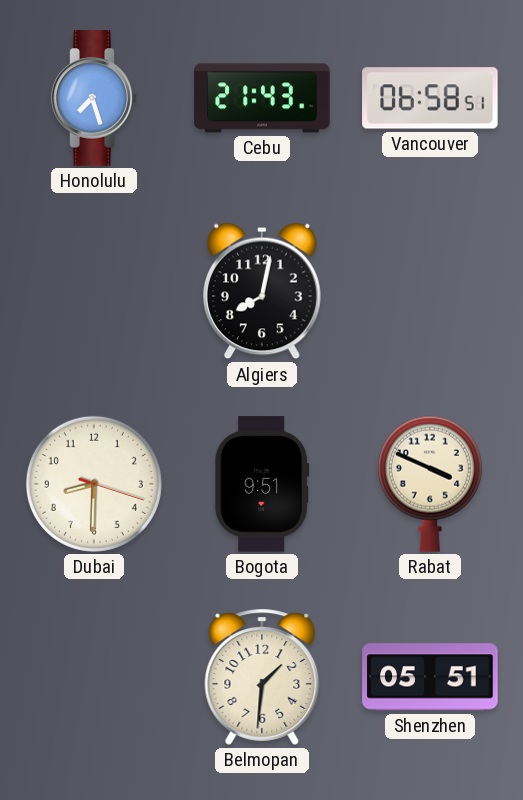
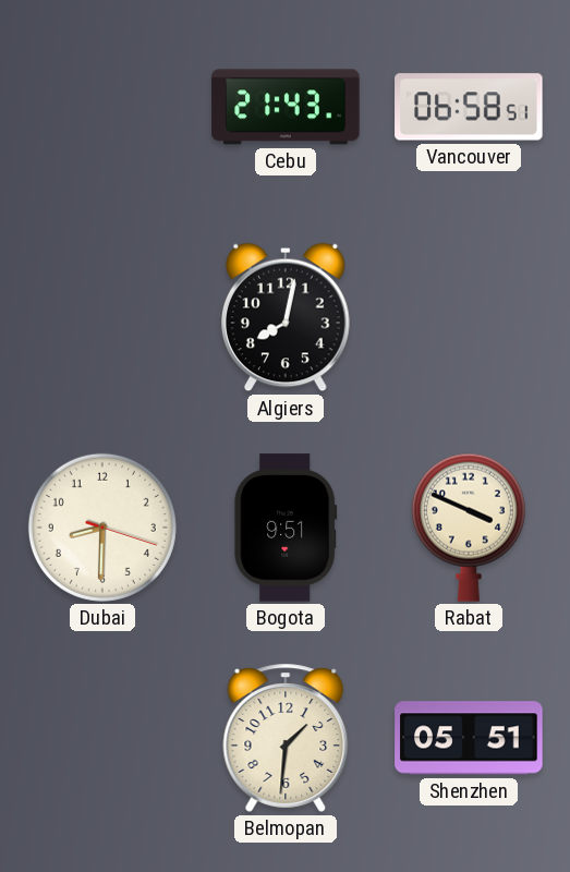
Honolulu: 7:27 -> none (94, 98)
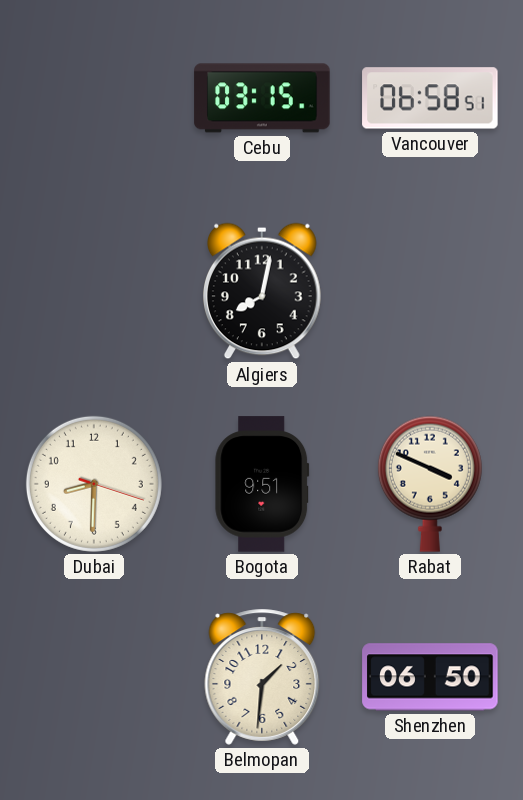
Cebu: 21:43 -> 03:15 (262, 98)
Shenzhen: 05:51 -> 06:50 (430, 677)
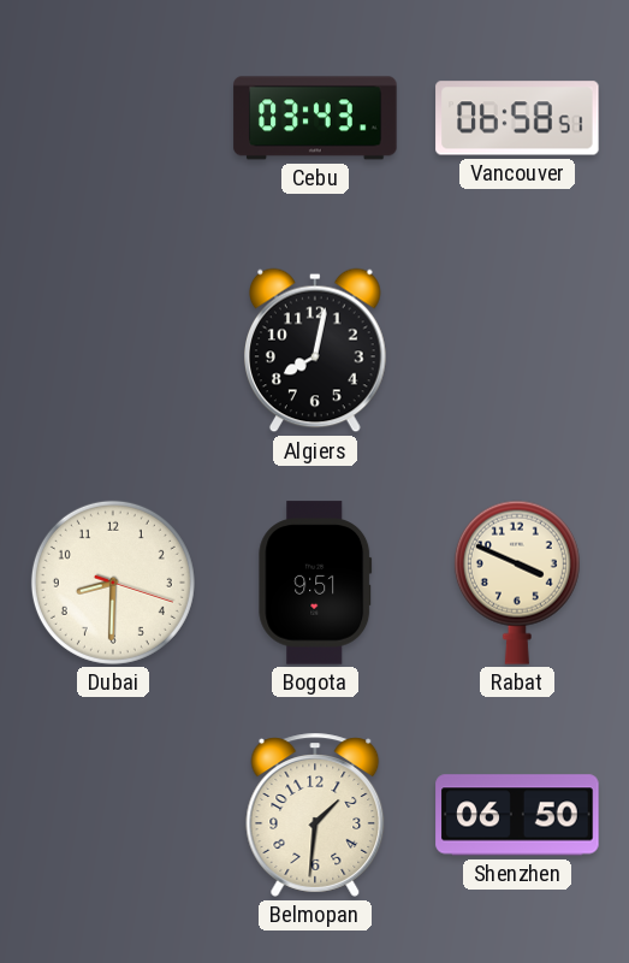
Cebu: 03:15 -> 03:43 (315, 118)
